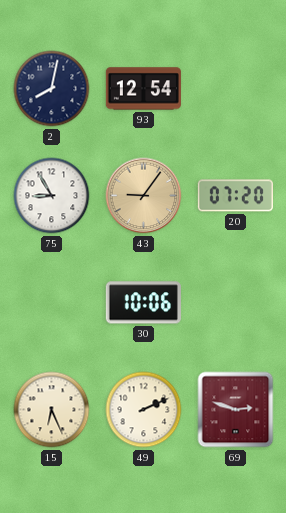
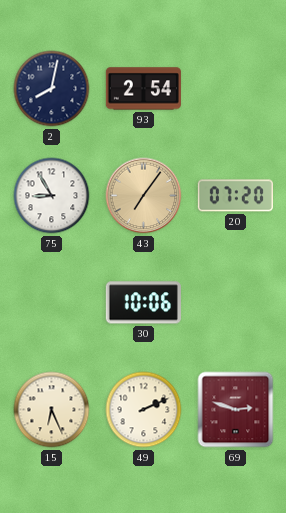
93: 12:54 -> 2:54 (143, 89)
43: 9:06 -> 7:06 (144, 196)
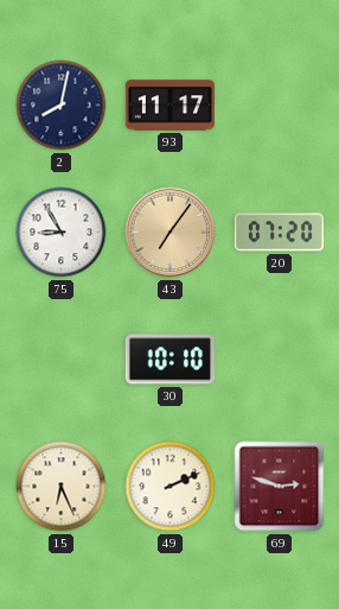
93: 2:54 -> 11:17 (170, 106)
30: 10:06 -> 10:10 (170, 360)
